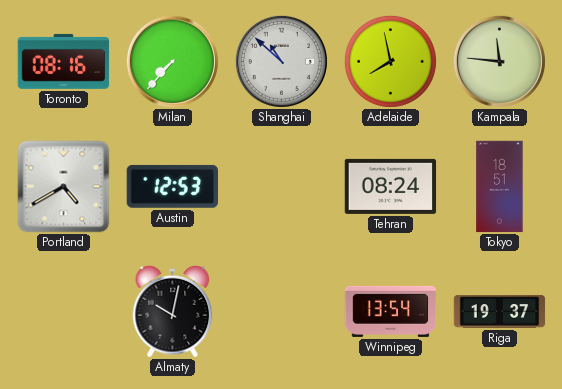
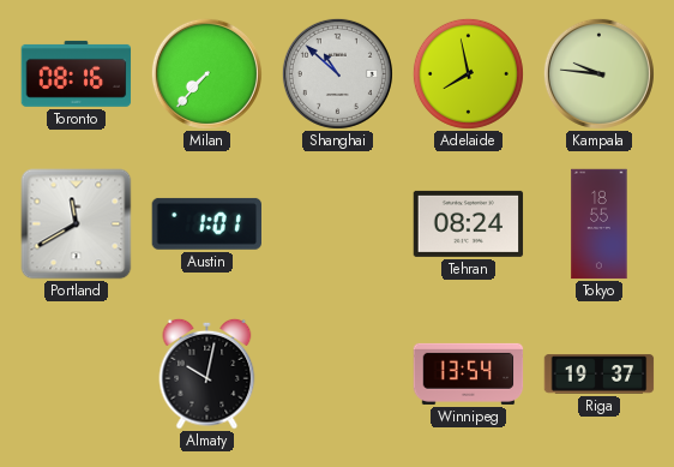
Kampala: 11:46 -> 9:46 (598, 73)
Portland: 4:40 -> 11:40 (77, 224)
Austin: 12:53 -> 1:01 (206, 223)
Tokyo: 18:51 -> 18:55 (600, 224)
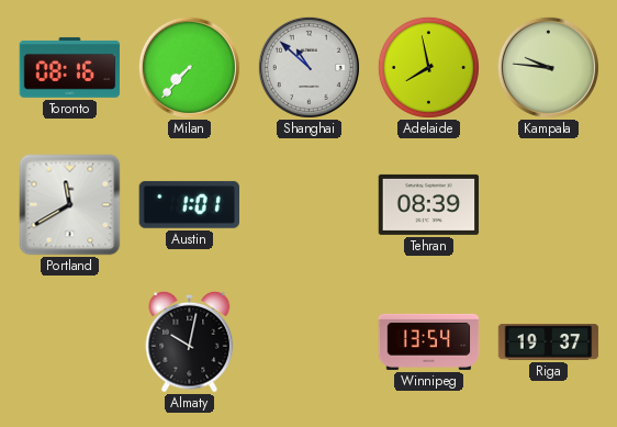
Tehran: 08:24 -> 08:39 (429, 204)
Tokyo: 18:55 -> none (600, 224)
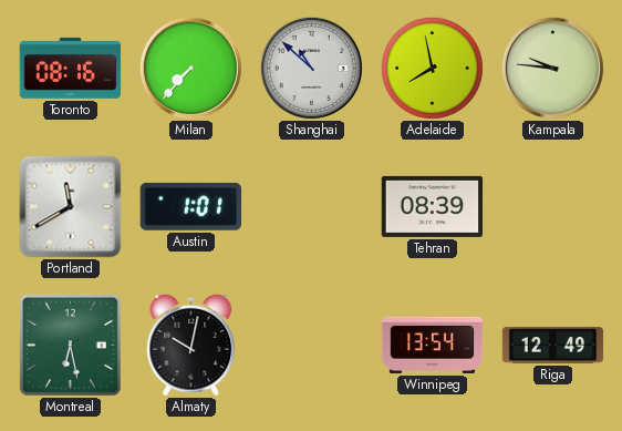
Montreal: none -> 6:28 (70, 345)
Riga: 19:37 -> 12:49 (553, 346)
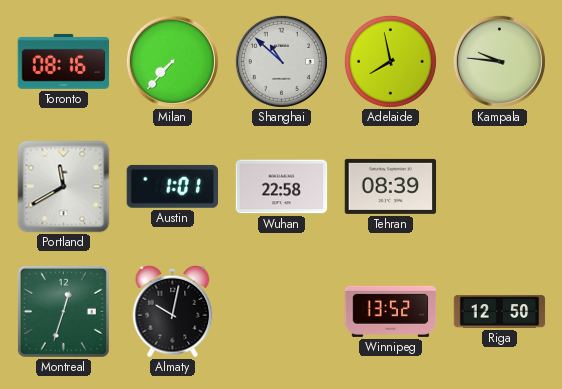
Wuhan: none -> 22:58 (282, 187)
Montreal: 6:28 -> 12:33 (63, 311)
Winnipeg: 13:54 -> 13:52 (391, 311)
Riga: 12:49 -> 12:50 (500, 312)
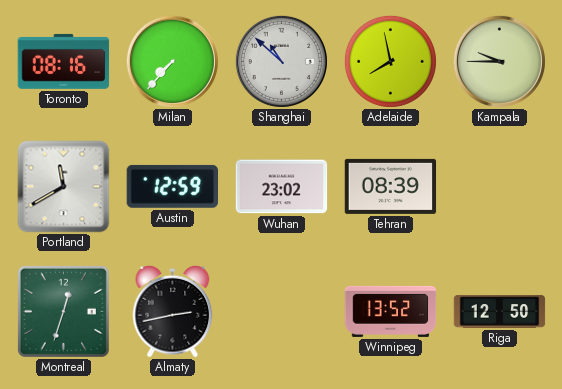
Kampala: 9:46 -> 9:45 (499, 61)
Austin: 1:01 -> 12:59 (172, 186)
Wuhan: 22:58 -> 23:02 (282, 187)
Almaty: 10:02 -> 2:43 (173, 311)
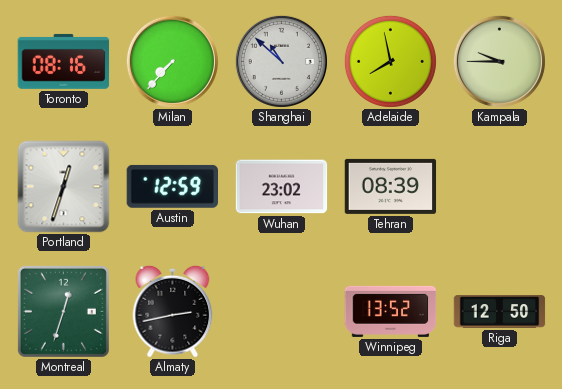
Portland: 11:40 -> 12:33 (64, 187)
